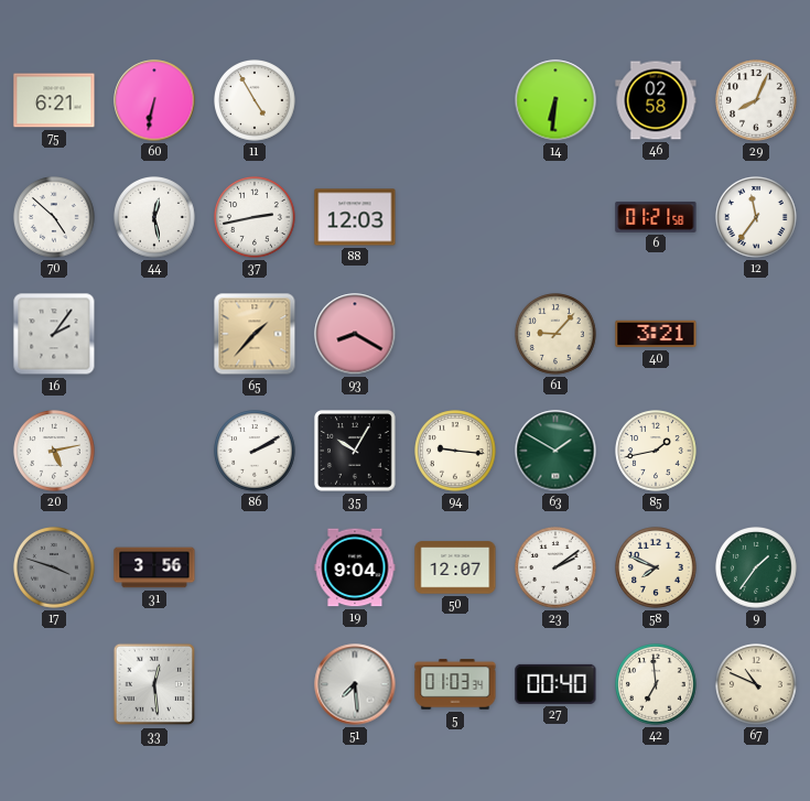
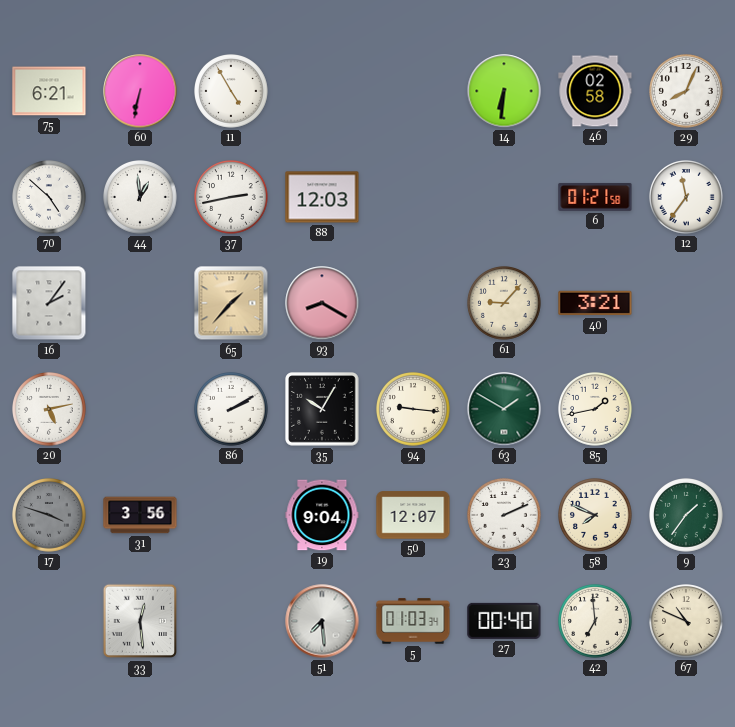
44: 12:28 -> 12:59 (141, 198)
23: 2:09 -> 2:11 (505, 516)
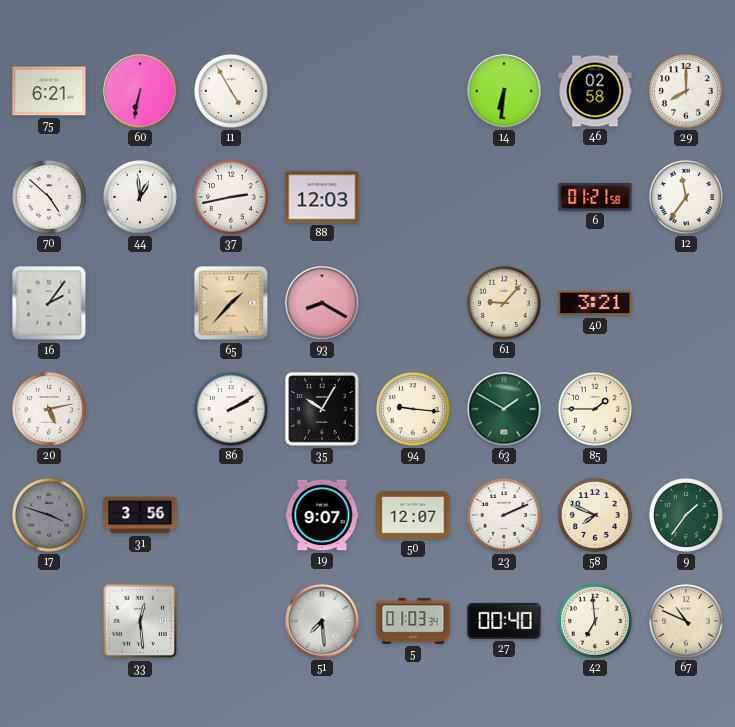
29: 8:04 -> 8:00 (687, 92)
85: 1:43 -> 1:45 (596, 410)
19: 9:04 -> 9:07 (322, 515)
